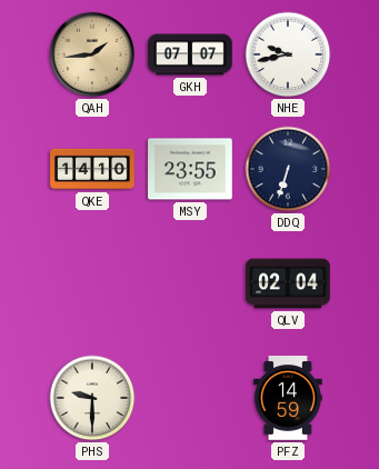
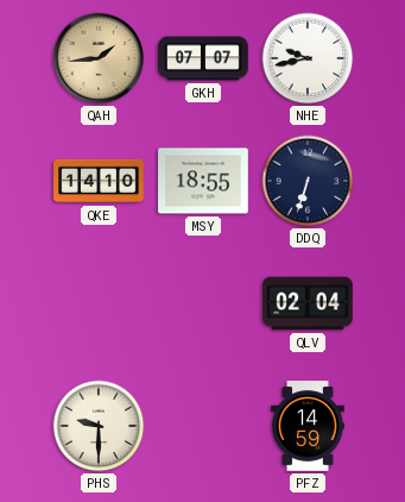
MSY: 23:55 -> 18:55 (203, 181)
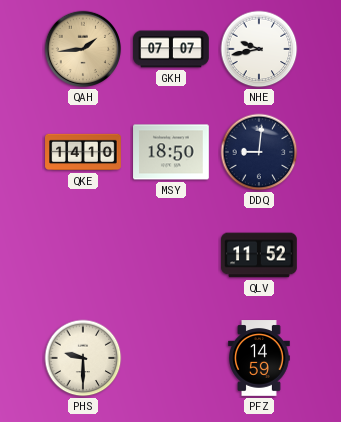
MSY: 18:55 -> 18:50 (171, 152)
DDQ: 6:33 -> 9:01 (259, 152)
QLV: 02:04 -> 11:52 (259, 255)
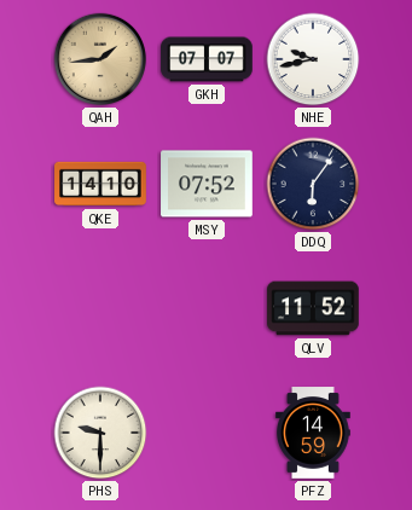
MSY: 18:50 -> 07:52 (207, 184)
DDQ: 9:01 -> 6:06 (313, 184)
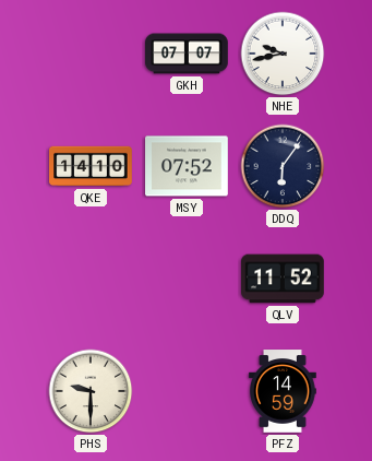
QAH: 1:44 -> none (100, 59)
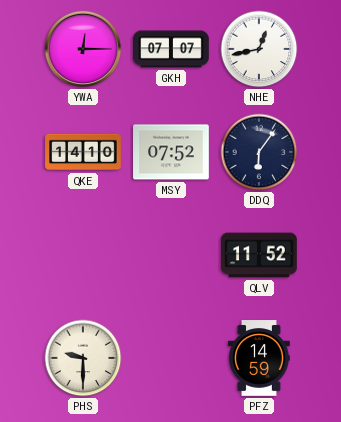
YWA: none -> 12:15 (83, 49)
NHE: 9:43 -> 12:43 (259, 49)
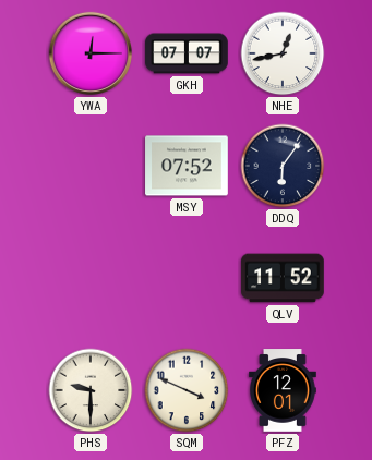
QKE: 14:10 -> none (83, 152)
SQM: none -> 3:49 (187, 390)
PFZ: 14:59 -> 12:01 (283, 390)
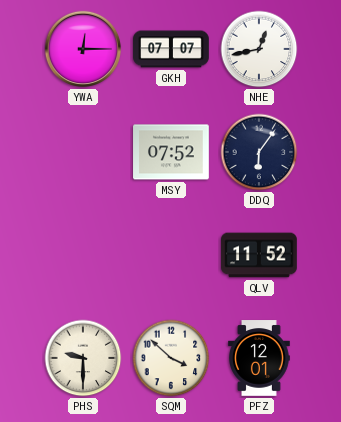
SQM: 3:49 -> 3:52 (171, 358)
